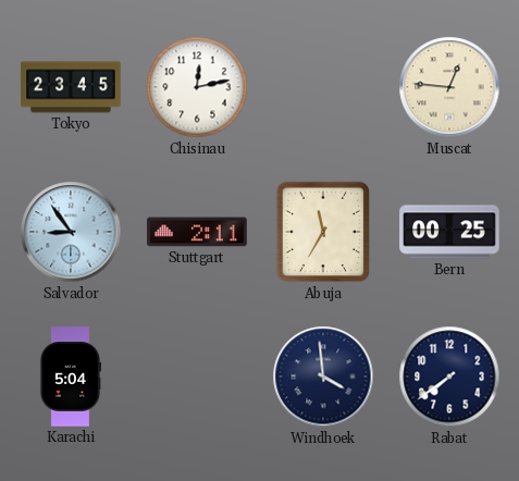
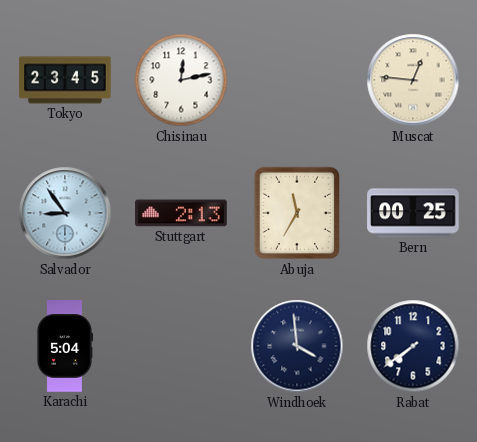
Stuttgart: 2:11 -> 2:13 (181, 213)
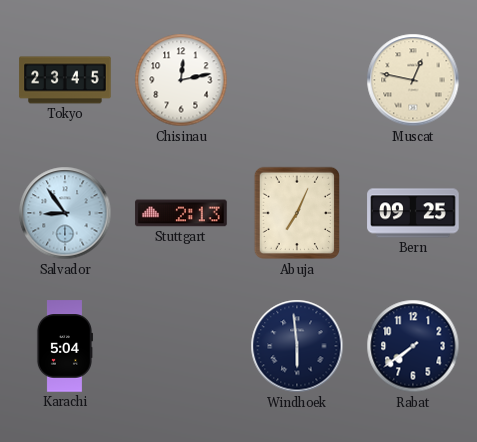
Muscat: 12:46 -> 12:47 (413, 80)
Abuja: 11:35 -> 7:04 (296, 213)
Bern: 00:25 -> 09:25 (413, 213)
Windhoek: 3:59 -> 5:59 (297, 346)
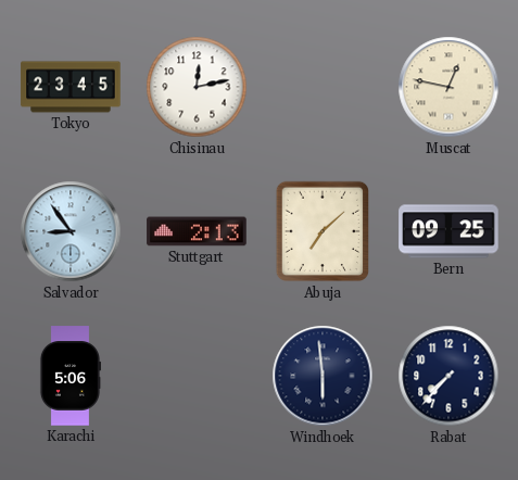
Abuja: 7:04 -> 7:08 (321, 231)
Karachi: 5:04 -> 5:06 (70, 376)
Rabat: 7:39 -> 7:37 (448, 376)
